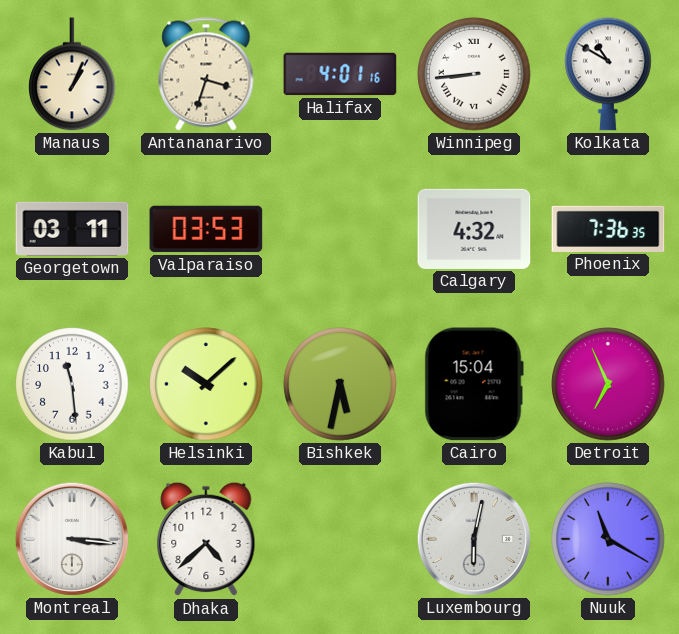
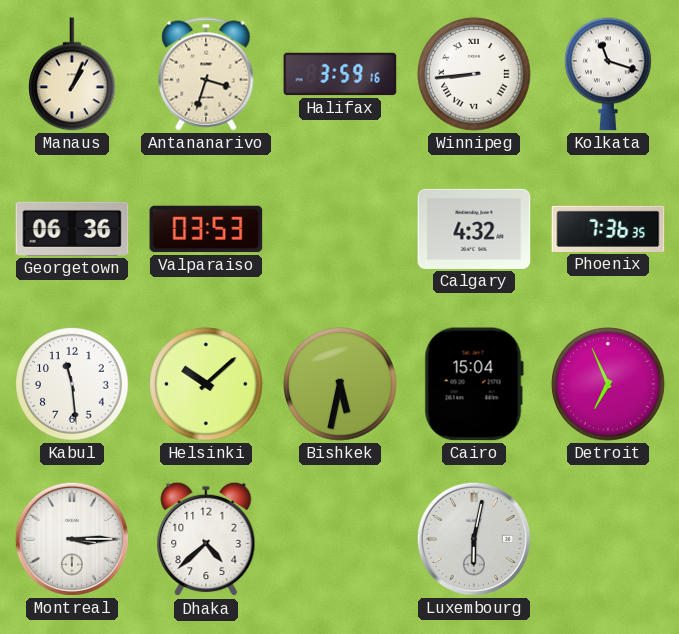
Halifax: 4:01 -> 3:59 (340, 74)
Kolkata: 10:50 -> 11:18 (608, 74)
Georgetown: 03:11 -> 06:36 (72, 229)
Montreal: 3:16 -> 3:15 (72, 539)
Nuuk: 11:20 -> none (608, 539)
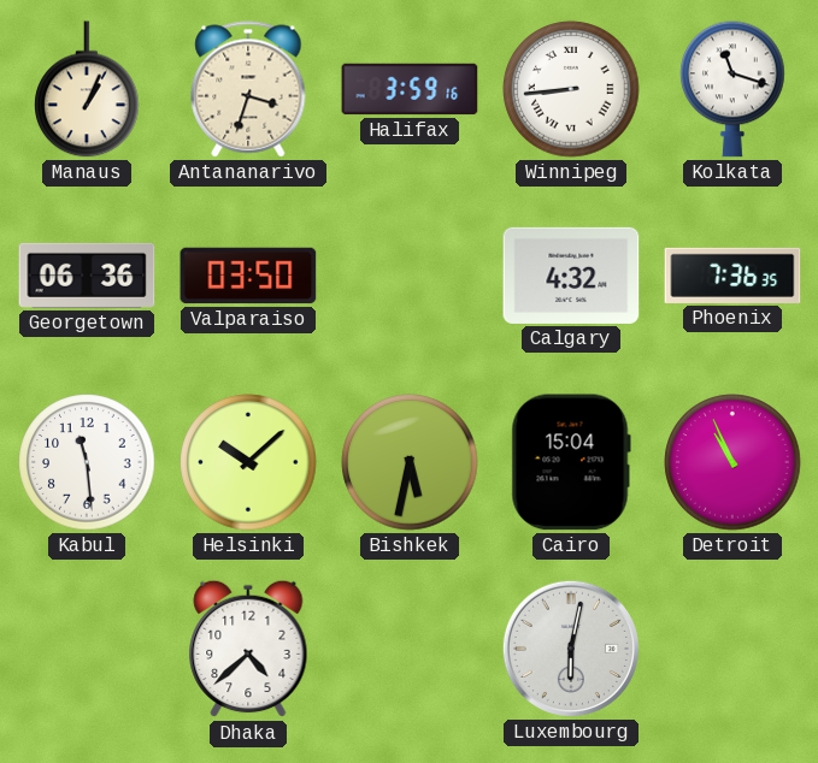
Valparaiso: 03:53 -> 03:50 (248, 276)
Detroit: 6:56 -> 10:56 (732, 462)
Montreal: 3:15 -> none (72, 539)
